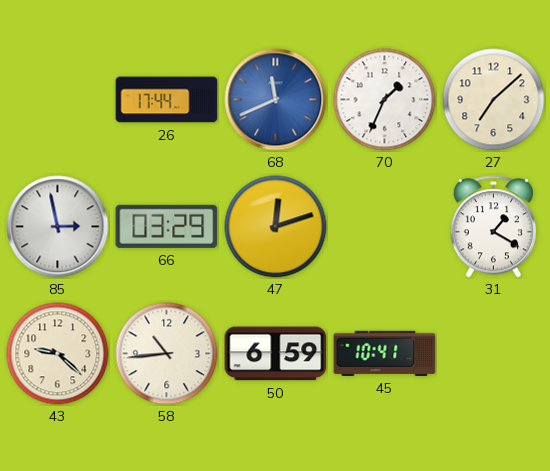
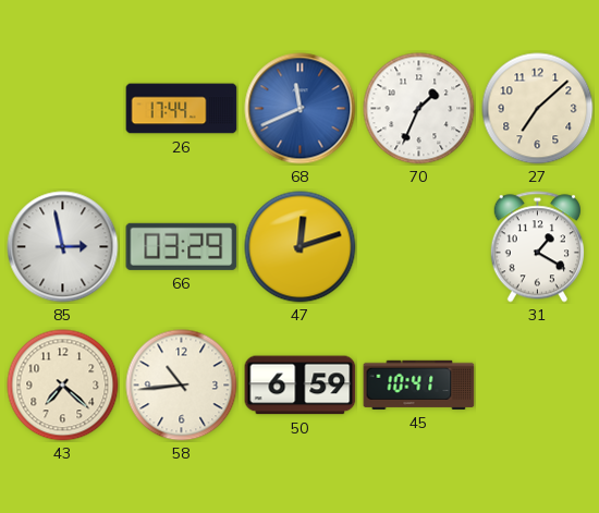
43: 9:22 -> 7:22 (63, 386)
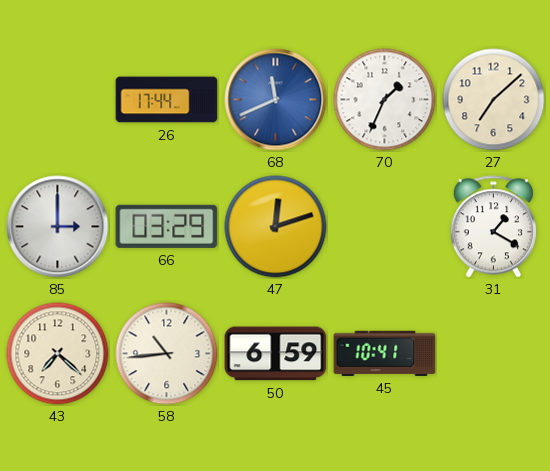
85: 2:58 -> 3:00 (58, 227)
